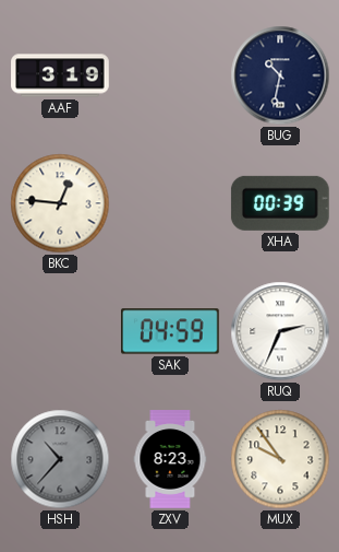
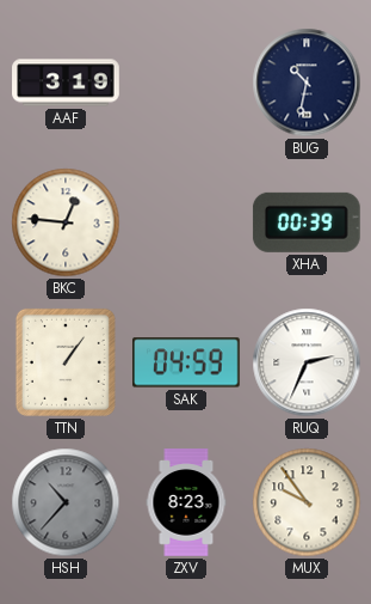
TTN: none -> 1:06 (66, 362)
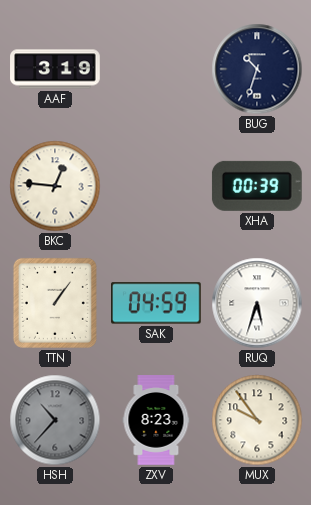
BUG: 10:32 -> 10:33 (257, 69)
RUQ: 2:34 -> 5:33 (257, 303)
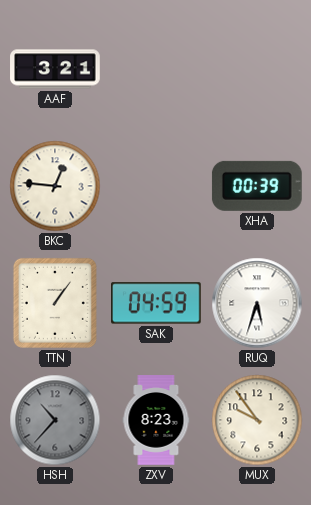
AAF: 3:19 -> 3:21 (55, 69)
BUG: 10:33 -> none (257, 69)
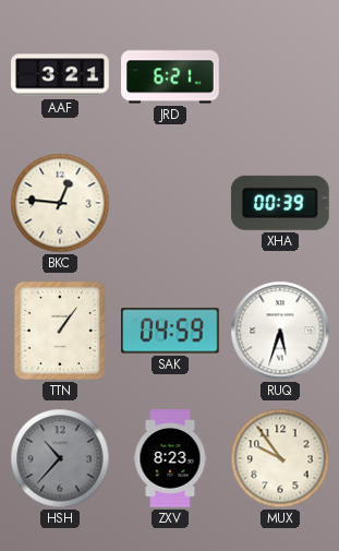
JRD: none -> 6:21 (170, 75)
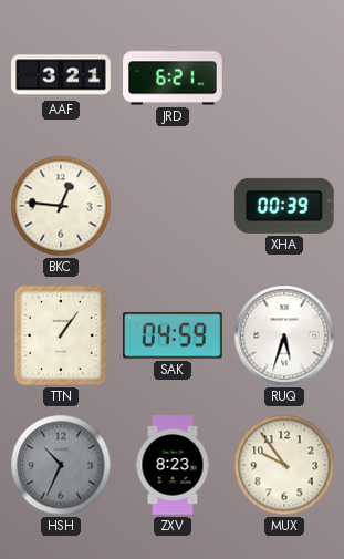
HSH: 10:37 -> 10:34 (61, 465)
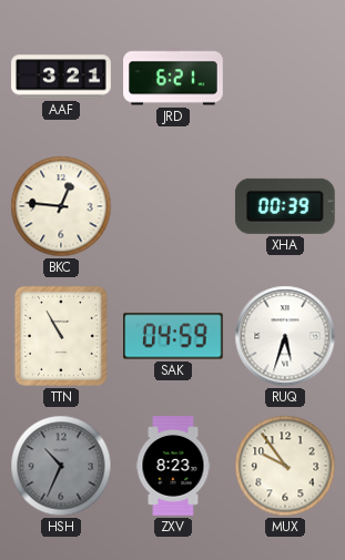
TTN: 1:06 -> 10:55 (61, 336)
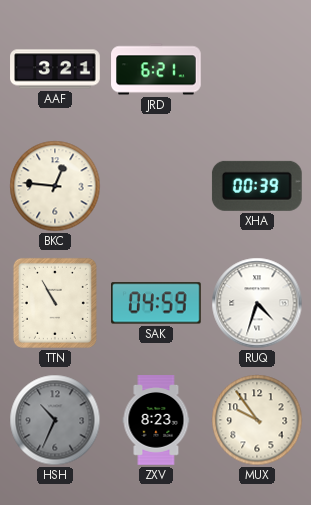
RUQ: 5:33 -> 4:33 (257, 303)
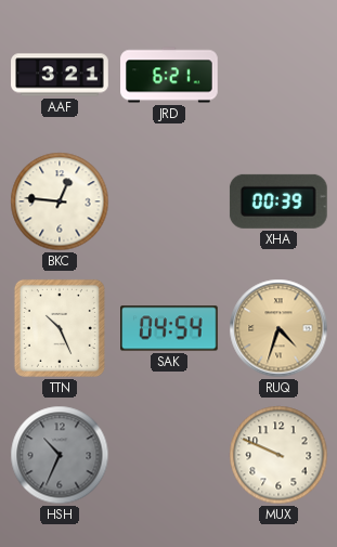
TTN: 10:55 -> 10:26 (60, 328)
SAK: 04:59 -> 04:54 (170, 328)
RUQ dial: white -> champagne (278, 328)
ZXV: 8:23 -> none (156, 420)
MUX: 9:54 -> 9:49 (278, 455)
